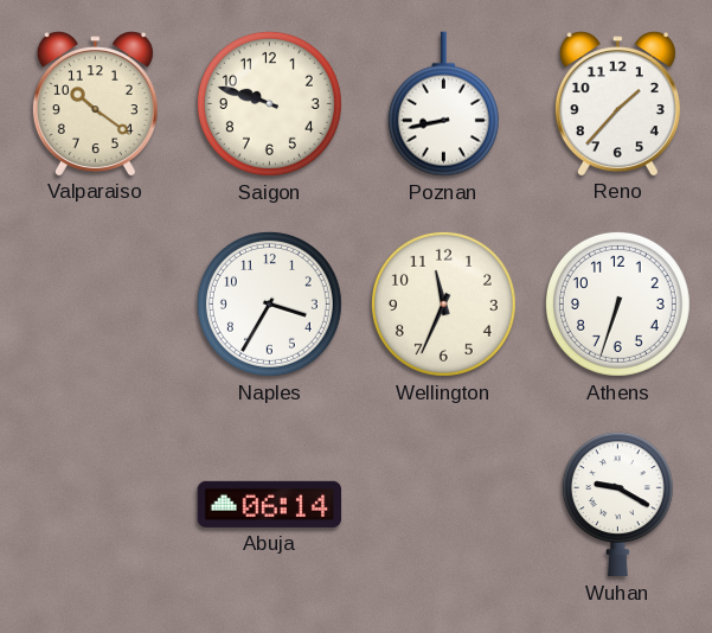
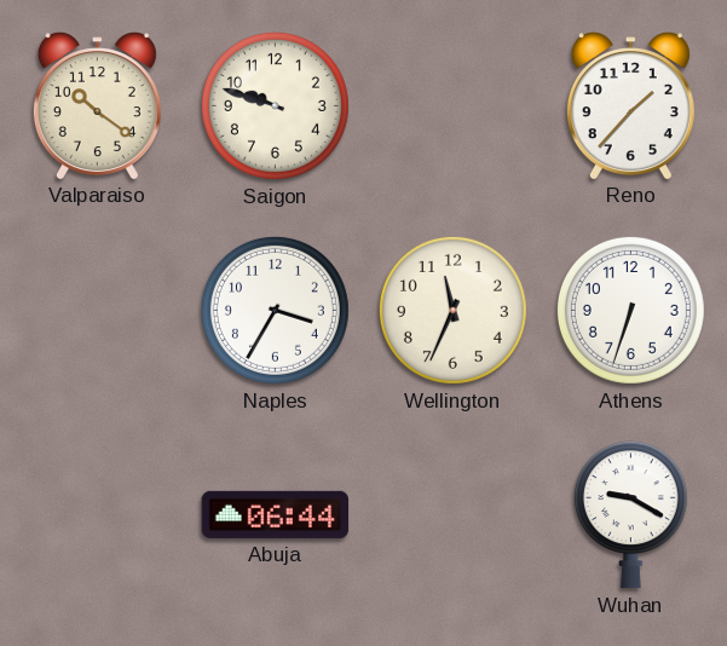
Poznan: 8:43 -> none (443, 104)
Abuja: 06:14 -> 06:44 (276, 514)
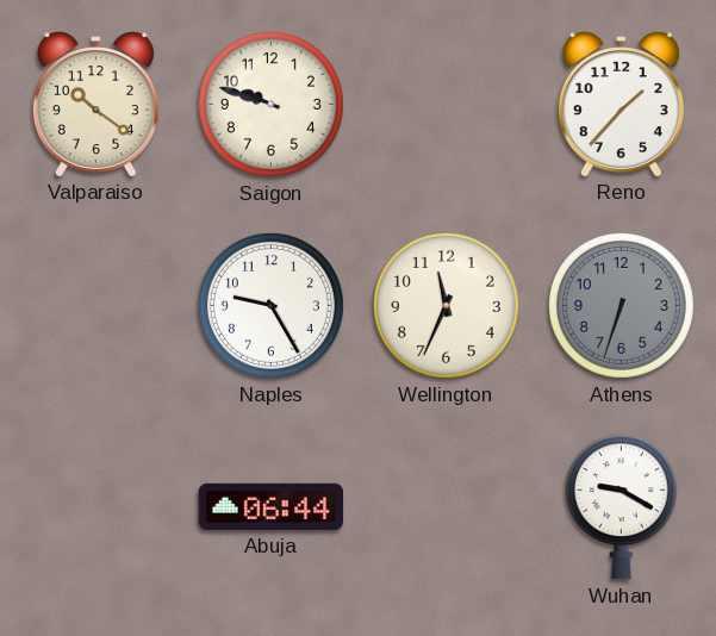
Naples: 3:35 -> 9:25 (270, 305)
Athens dial: white -> grey (621, 305)
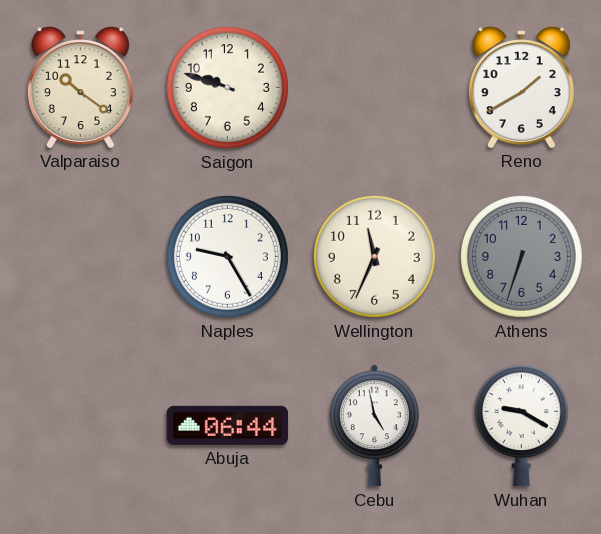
Reno: 1:37 -> 1:40 (521, 87)
Cebu: none -> 4:58 (374, 426)
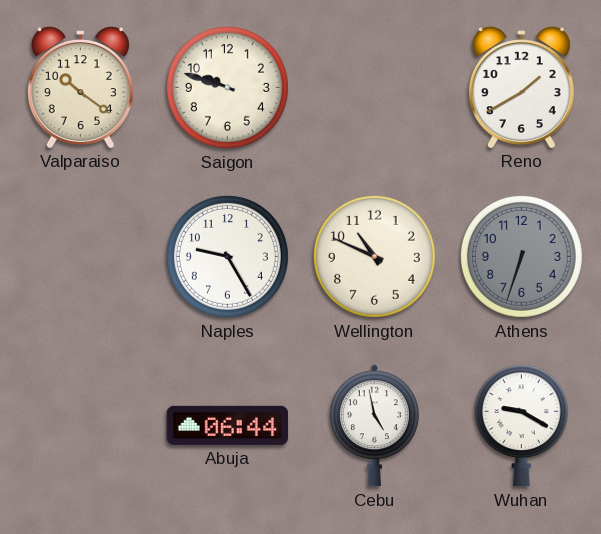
Wellington: 11:34 -> 10:49 (374, 256)
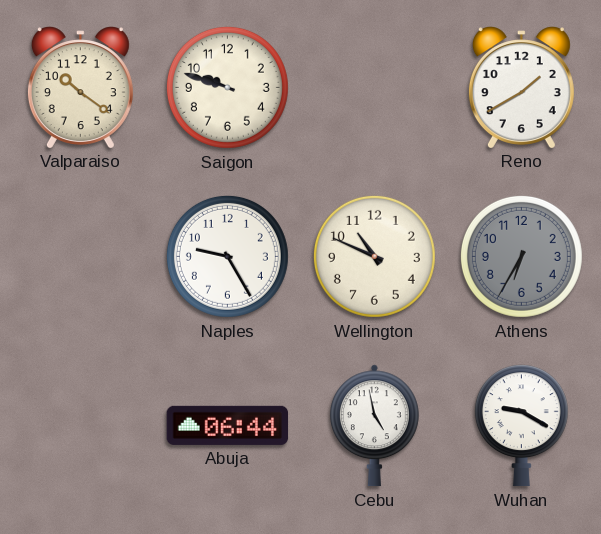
Athens: 6:33 -> 6:35 (521, 256)
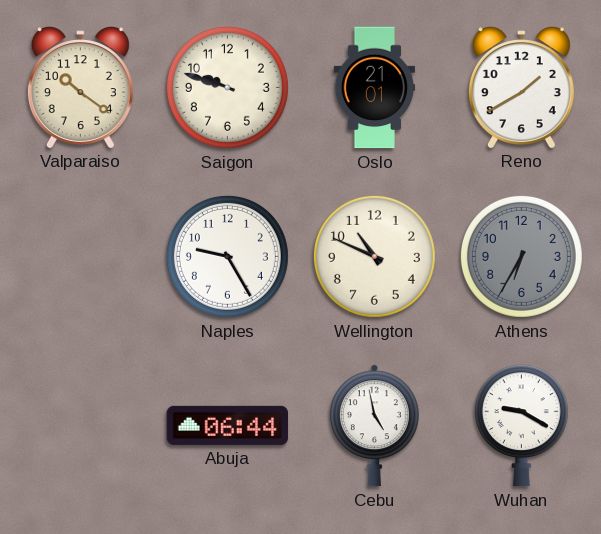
Oslo: none -> 21:01 (375, 88)
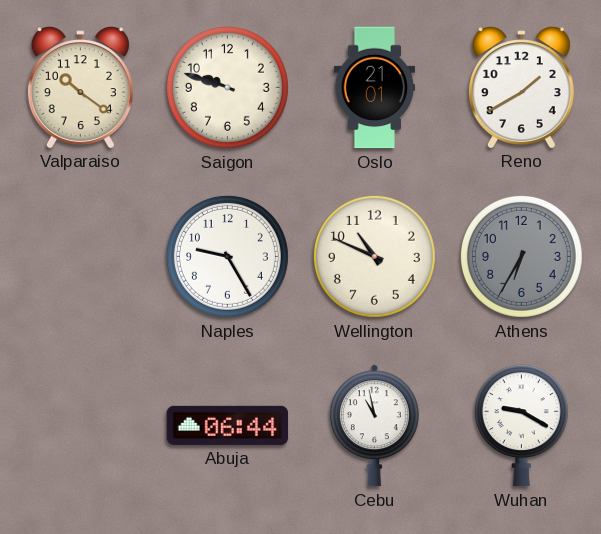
Cebu: 4:58 -> 10:58 (374, 426)
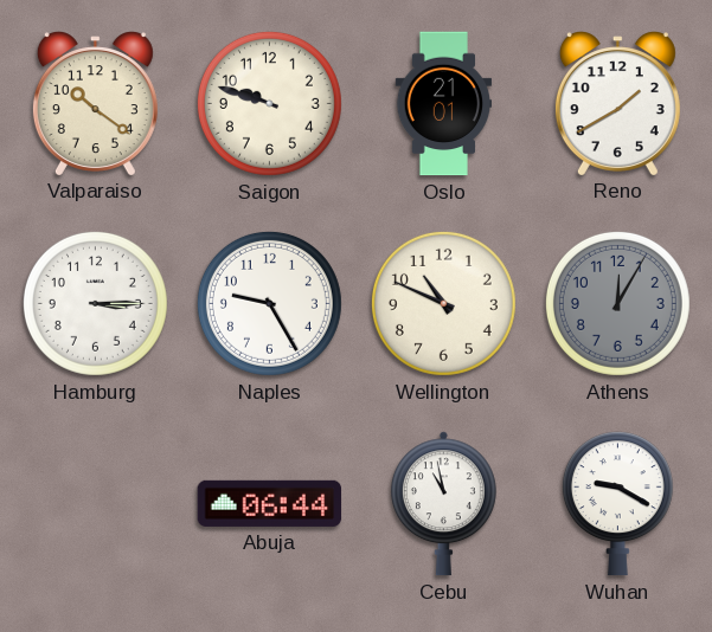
Hamburg: none -> 3:15 (95, 303)
Athens: 6:35 -> 12:05 (617, 303)
